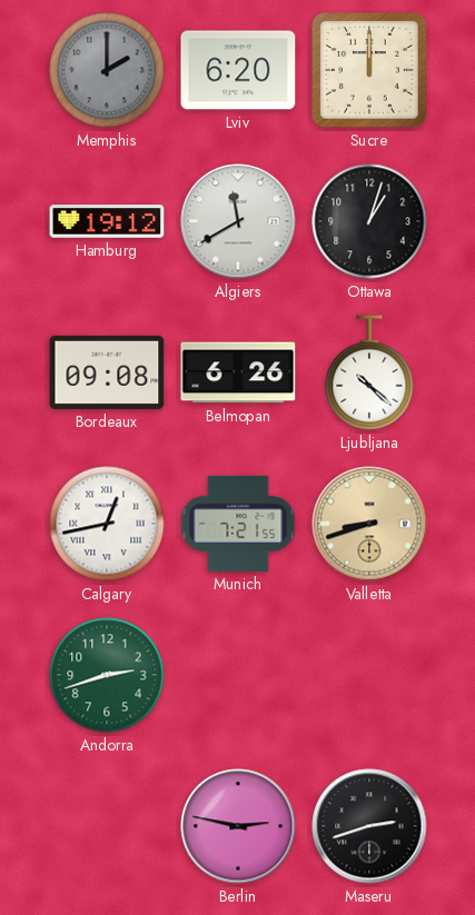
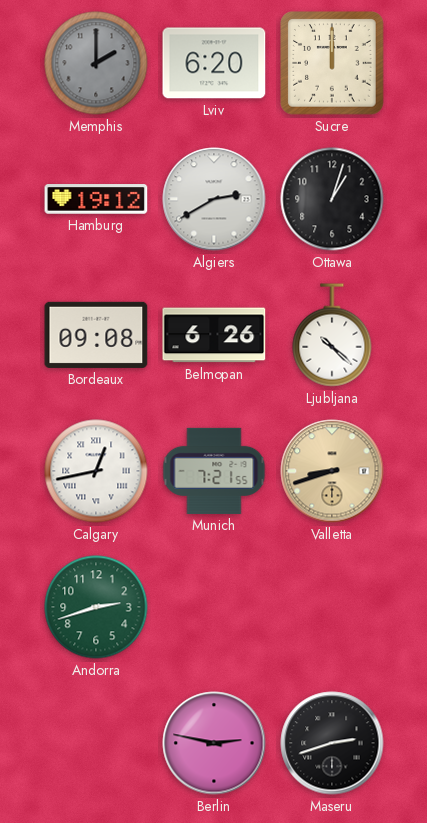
Algiers: 11:40 -> 2:40 (214, 199)
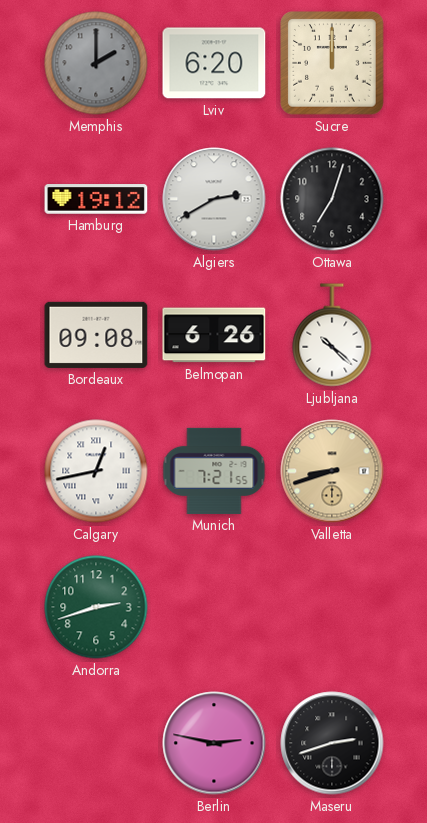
Ottawa: 1:03 -> 7:03 (332, 199)
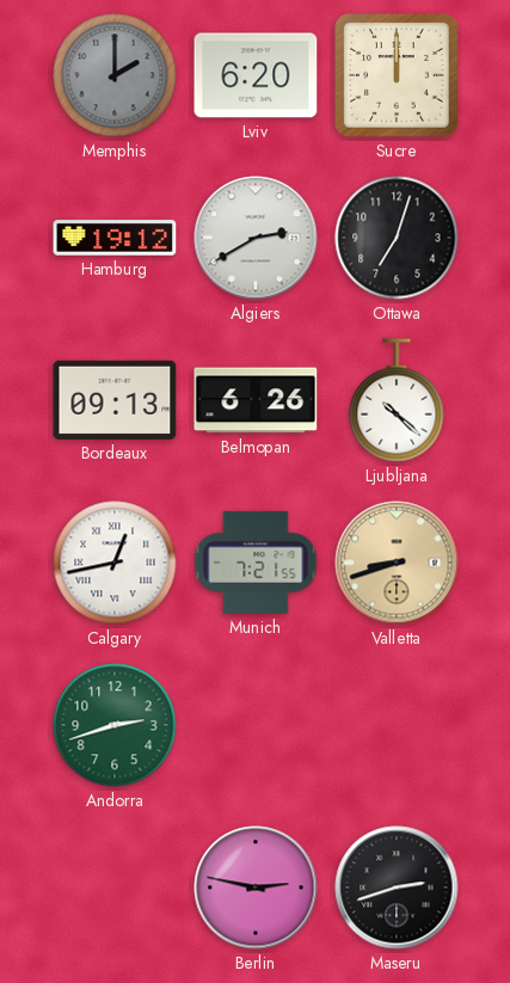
Bordeaux: 09:08 -> 09:13 (115, 400)
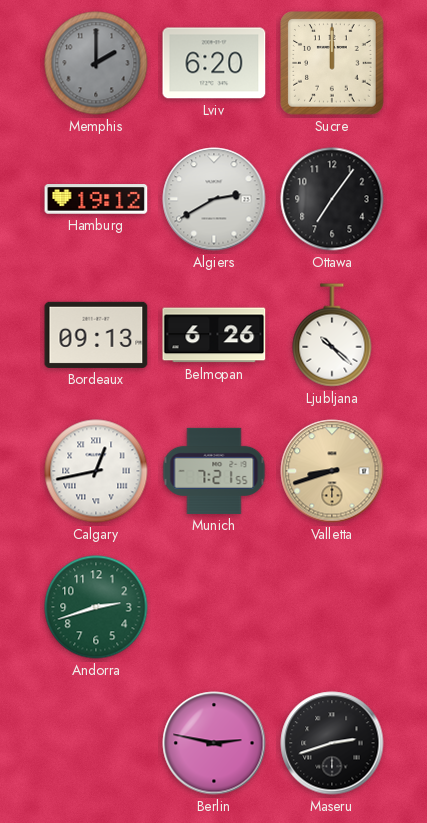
Ottawa: 7:03 -> 7:06 (332, 199)
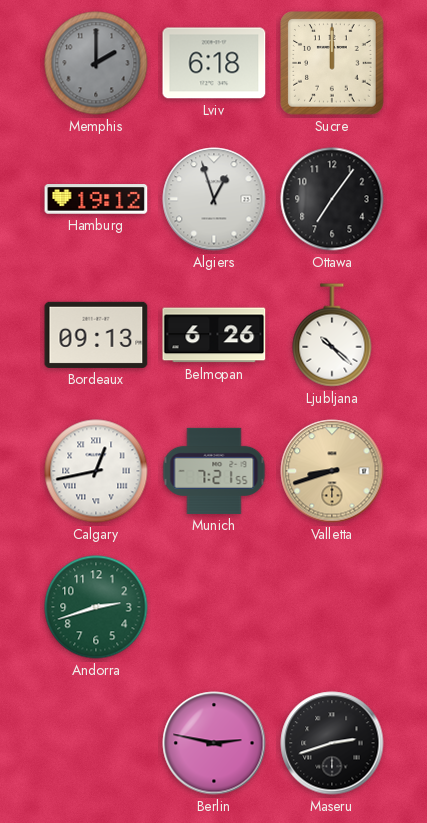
Lviv: 6:20 -> 6:18 (214, 63)
Algiers: 2:40 -> 12:57 (214, 199)
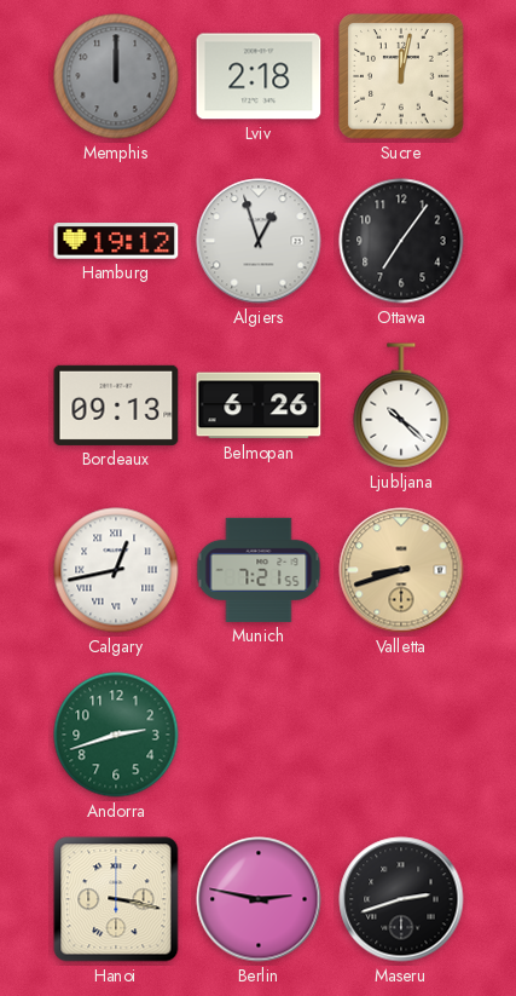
Memphis: 2:00 -> 12:00 (116, 76)
Lviv: 6:18 -> 2:18 (259, 76)
Sucre: 12:00 -> 12:02 (401, 76)
Hanoi: none -> 3:17 (116, 899)
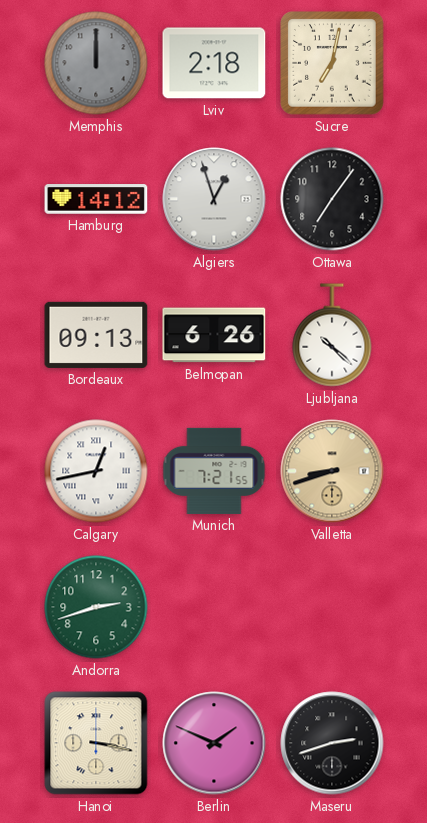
Sucre: 12:02 -> 7:02 (332, 63)
Hamburg: 19:12 -> 14:12 (96, 199)
Berlin: 2:47 -> 1:49 (214, 743)
